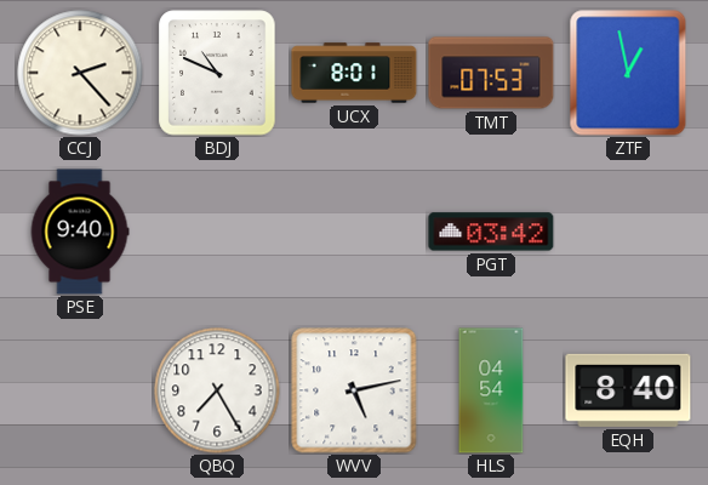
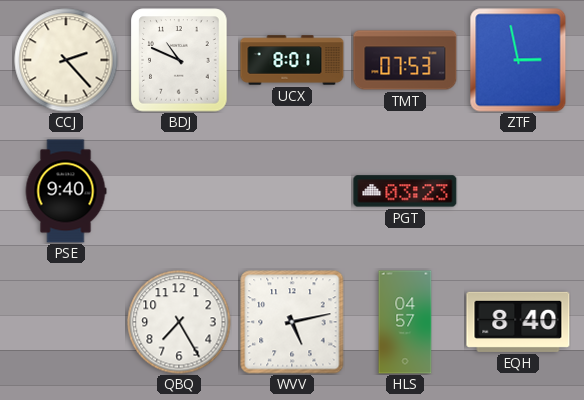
ZTF: 12:58 -> 2:58 (518, 60)
PGT: 03:42 -> 03:23 (405, 191)
HLS: 04:54 -> 04:57 (405, 322)
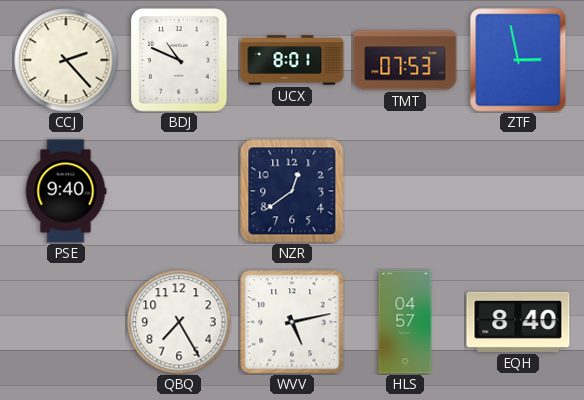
NZR: none -> 12:39 (292, 191)
PGT: 03:23 -> none (405, 191)
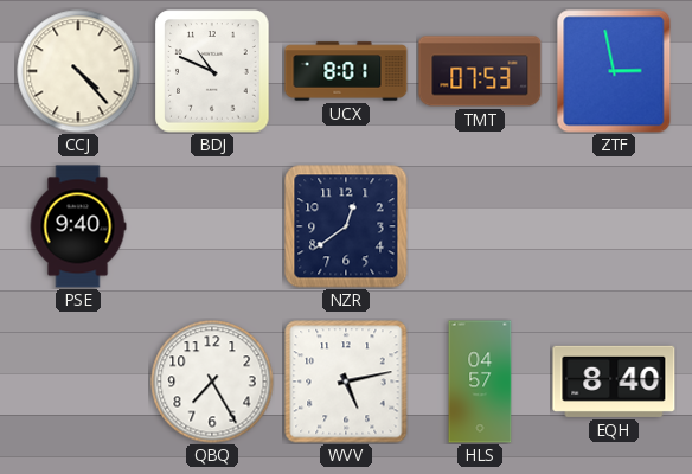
CCJ: 2:23 -> 4:23 (78, 71)
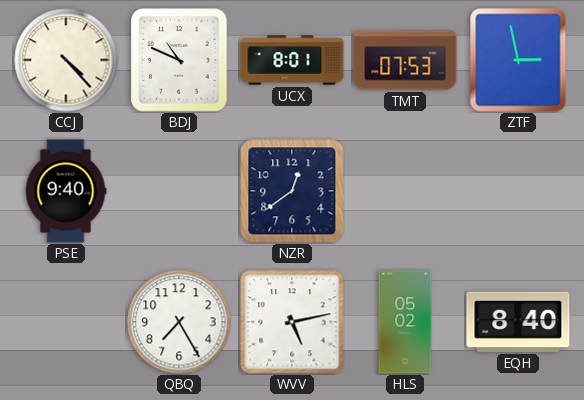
HLS: 04:57 -> 05:02 (405, 322)
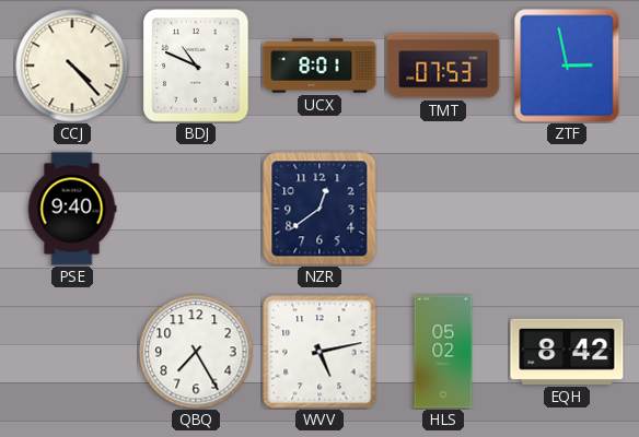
EQH: 8:40 -> 8:42 (567, 352)
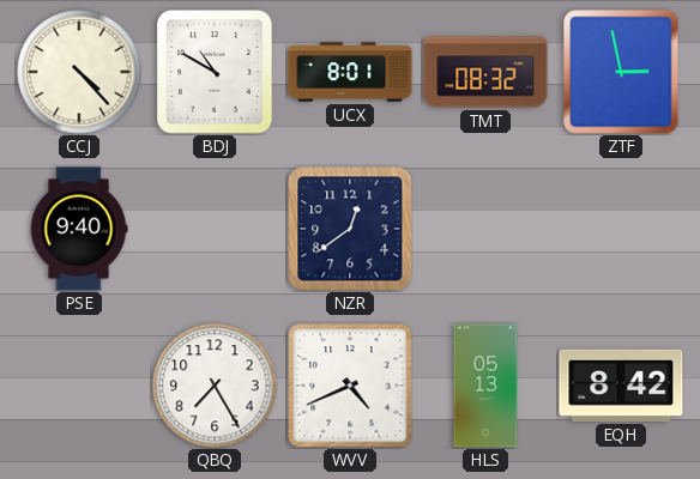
BDJ: 10:49 -> 10:50 (215, 72)
TMT: 07:53 -> 08:32 (485, 72)
WVV: 5:13 -> 4:41 (350, 386)
HLS: 05:02 -> 05:13 (485, 386)
